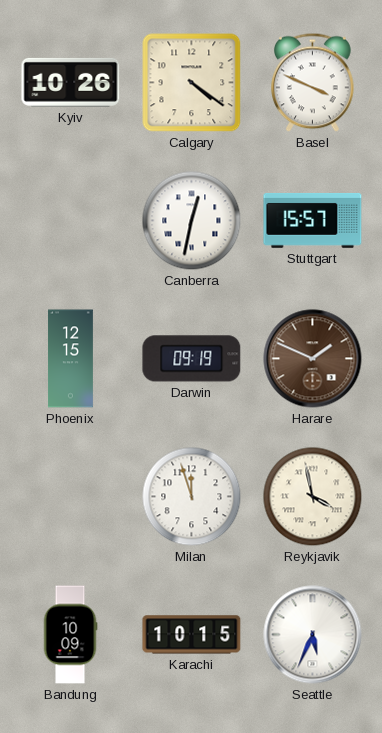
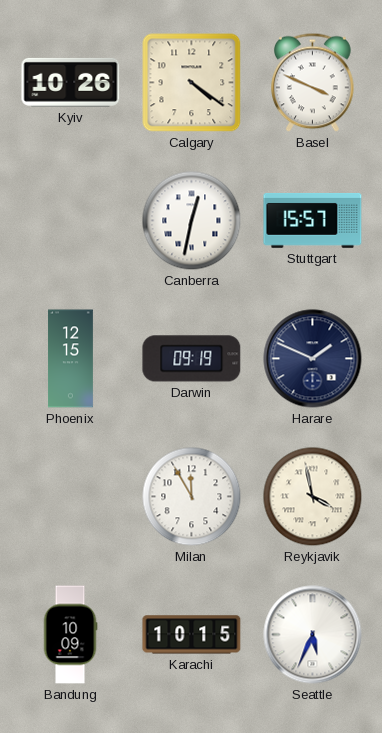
Harare dial: brown -> navy (313, 359)
Milan: 11:57 -> 11:55 (192, 497)
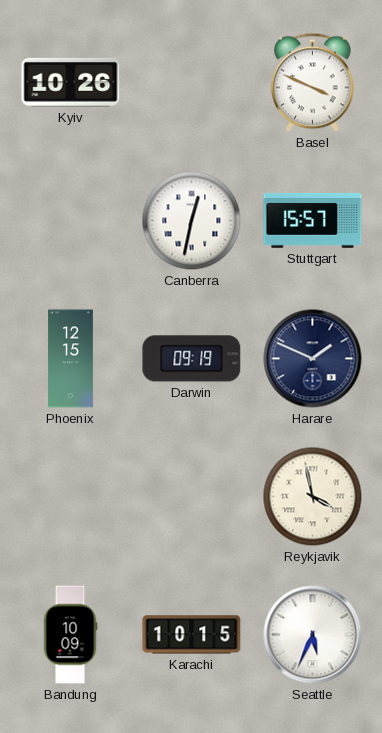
Calgary: 4:21 -> none (192, 83)
Milan: 11:55 -> none (192, 497)
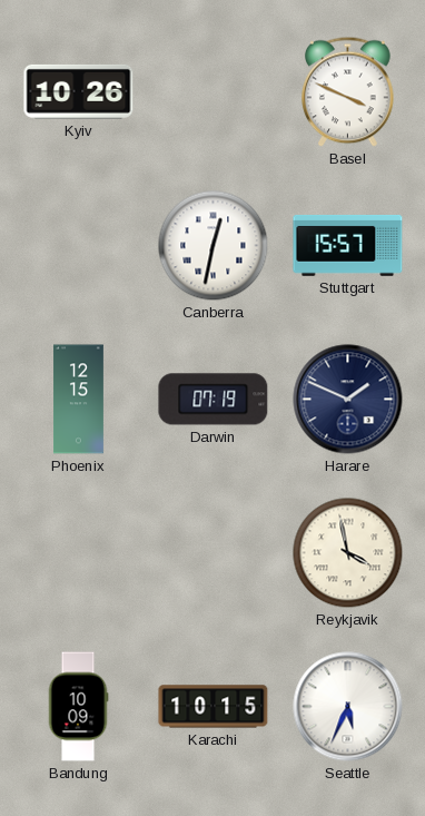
Darwin: 09:19 -> 07:19 (214, 400)
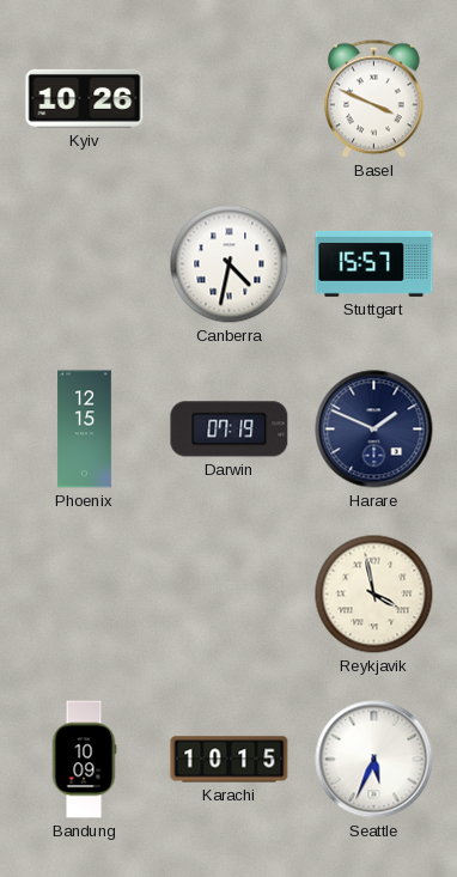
Canberra: 12:32 -> 4:32 (230, 264)
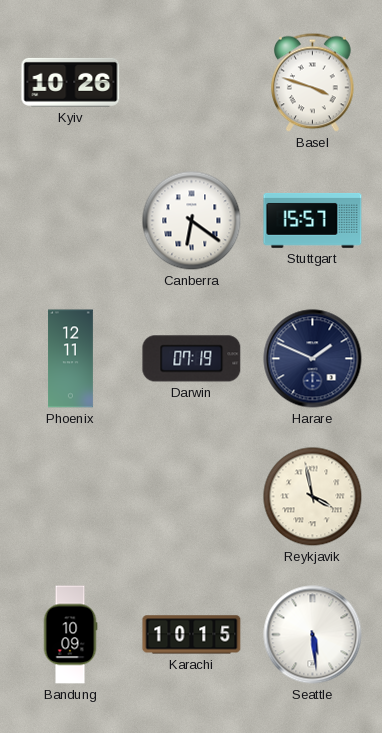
Basel: 3:49 -> 3:48 (313, 83)
Canberra: 4:32 -> 6:21 (192, 221)
Phoenix: 12:15 -> 12:11 (71, 359)
Seattle: 5:34 -> 5:29 (313, 635)
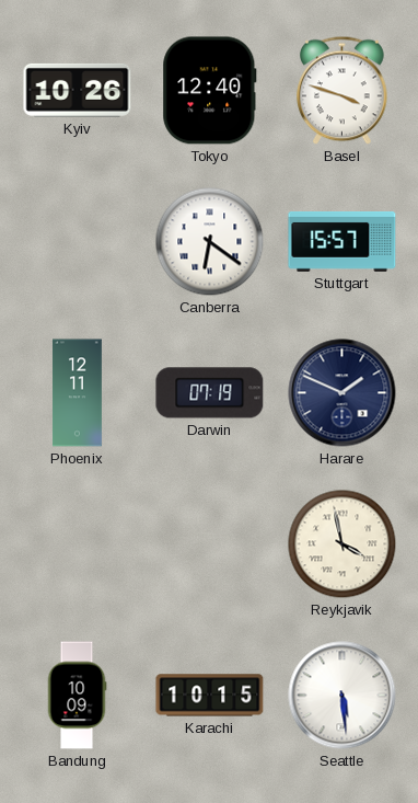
Tokyo: none -> 12:40 (210, 91)
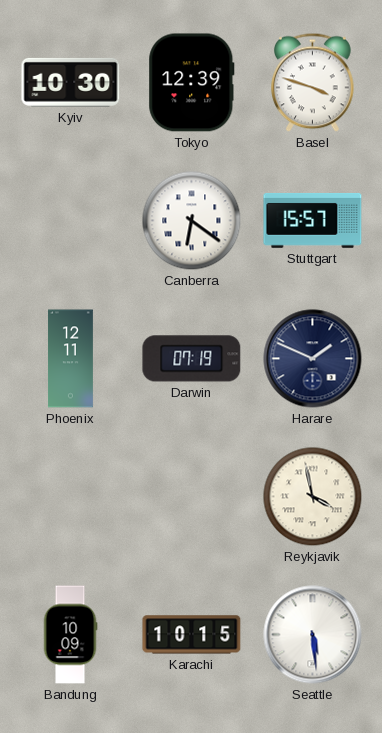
Kyiv: 10:26 -> 10:30 (71, 82)
Tokyo: 12:40 -> 12:39 (192, 83)
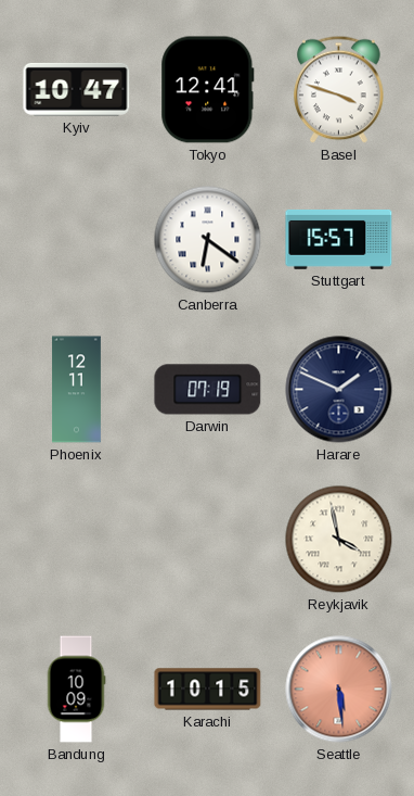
Kyiv: 10:30 -> 10:47 (77, 89)
Tokyo: 12:39 -> 12:41 (208, 90)
Seattle dial: white -> salmon (339, 690)
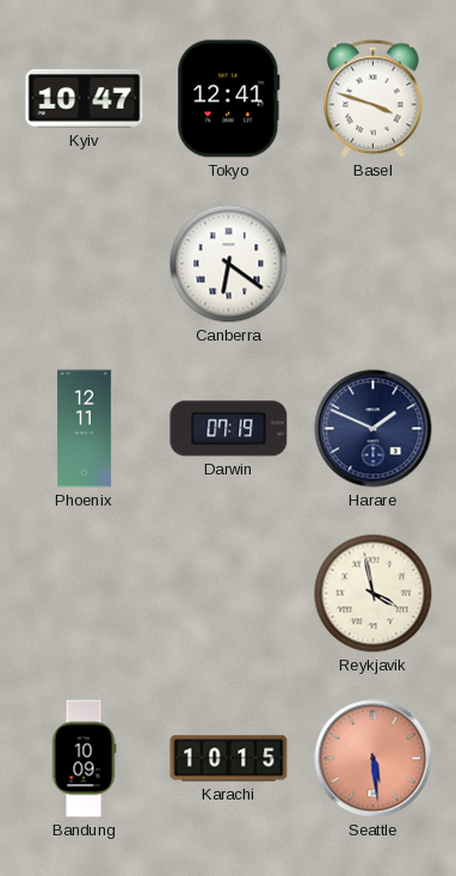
Stuttgart: 15:57 -> none (339, 239)
